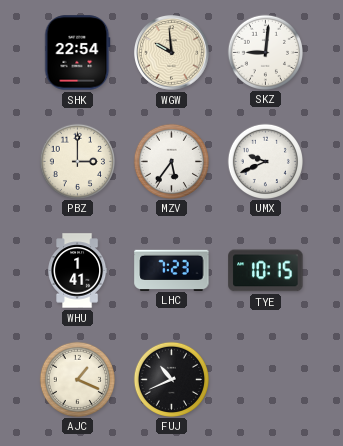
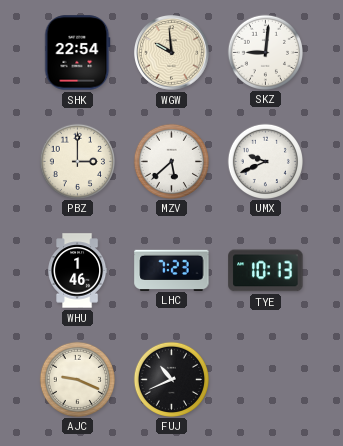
MZV: 5:36 -> 5:38 (171, 161)
WHU: 1:41 -> 1:46 (78, 271)
TYE: 10:15 -> 10:13 (266, 271)
AJC: 1:19 -> 9:19 (77, 379)
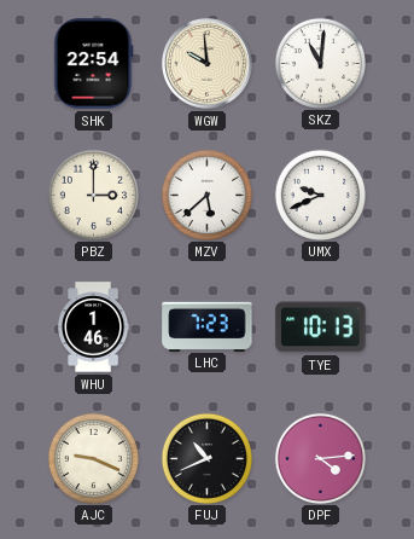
SKZ: 9:01 -> 11:01 (320, 63)
DPF: none -> 4:14 (320, 458)
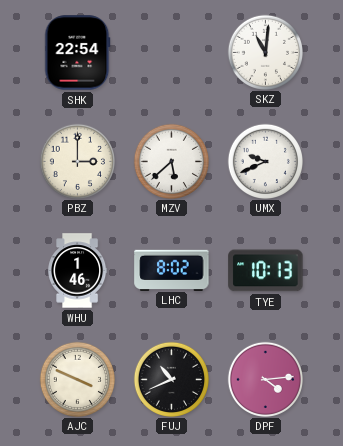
WGW: 9:59 -> none (208, 64)
LHC: 7:23 -> 8:02 (172, 270)
AJC: 9:19 -> 3:49 (77, 379)
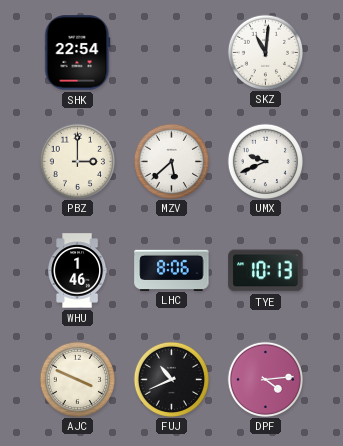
LHC: 8:02 -> 8:06 (172, 270)
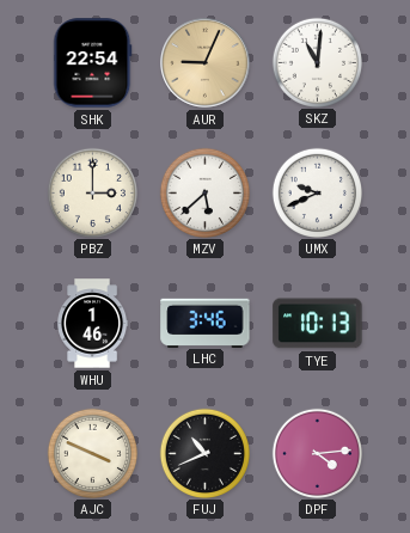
AUR: none -> 9:04 (206, 63)
LHC: 8:06 -> 3:46 (206, 323)
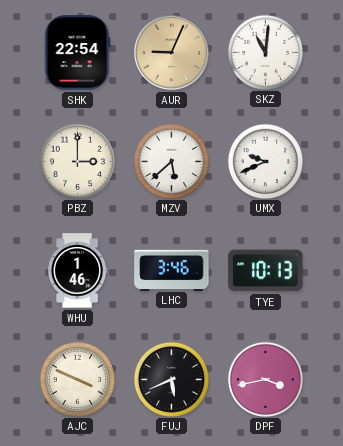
FUJ: 10:41 -> 5:41 (171, 379)
DPF: 4:14 -> 3:43 (265, 379)
